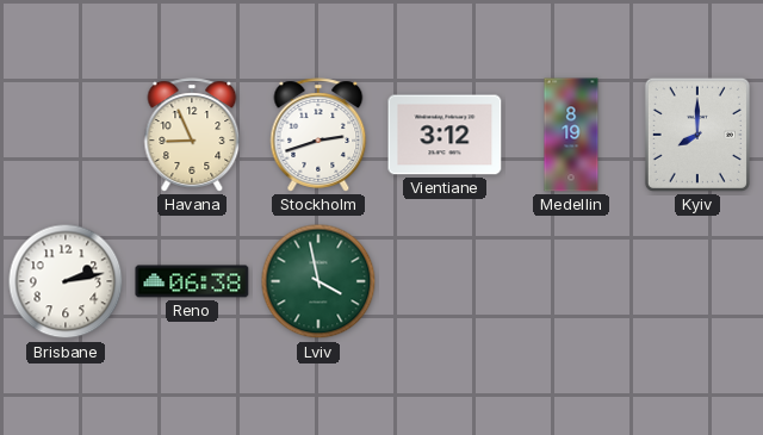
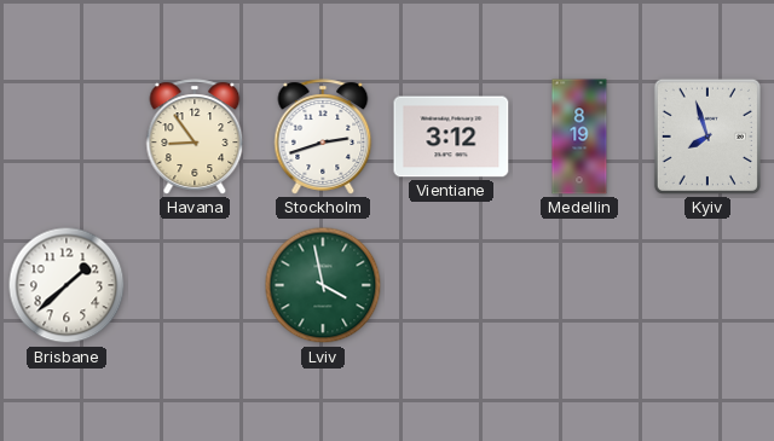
Havana: 8:56 -> 8:54 (195, 137)
Kyiv: 8:00 -> 7:57 (707, 137)
Brisbane: 2:13 -> 1:38 (67, 285)
Reno: 06:38 -> none (192, 281)
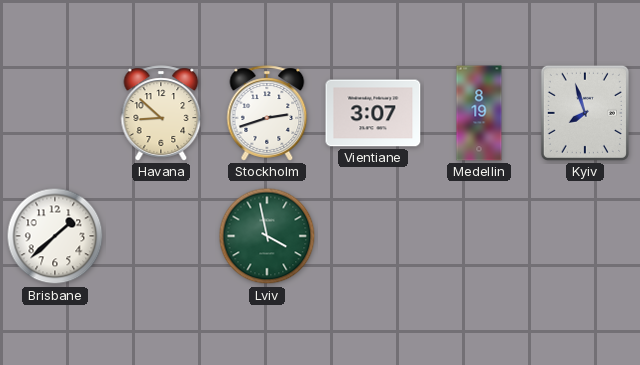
Havana: 8:54 -> 8:52 (161, 113)
Vientiane: 3:12 -> 3:07 (373, 113)
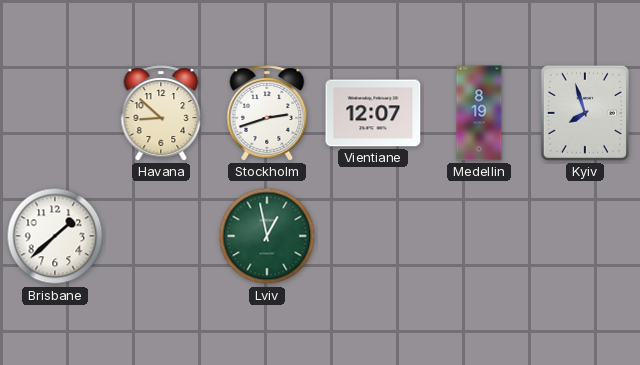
Vientiane: 3:07 -> 12:07 (373, 113)
Lviv: 3:58 -> 12:58 (267, 236)
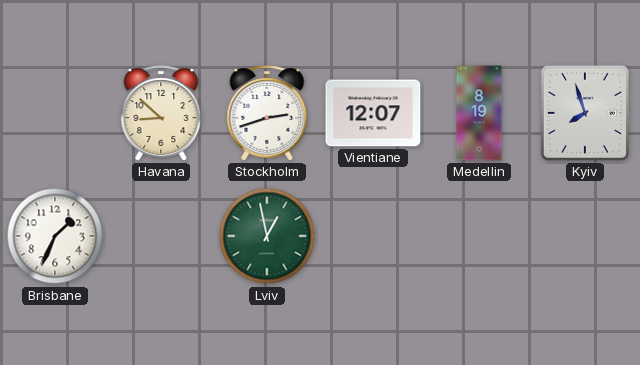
Brisbane: 1:38 -> 1:34 (55, 236)
